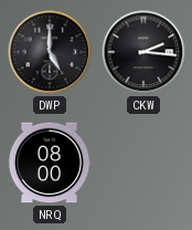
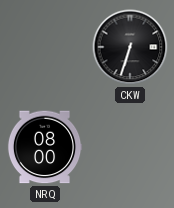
DWP: 5:00 -> none (50, 52)
CKW: 2:16 -> 6:33 (130, 47)
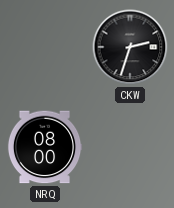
CKW: 6:33 -> 2:33 (130, 47)
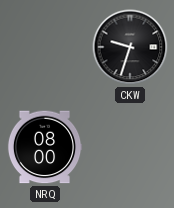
CKW: 2:33 -> 9:33 (130, 47)
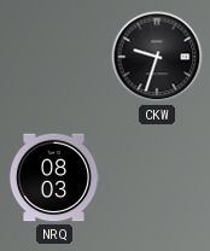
NRQ: 08:00 -> 08:03 (54, 177)
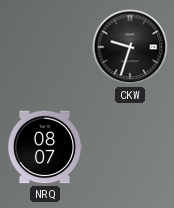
NRQ: 08:03 -> 08:07 (45, 147)
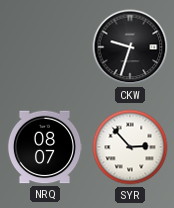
SYR: none -> 2:53 (130, 147)
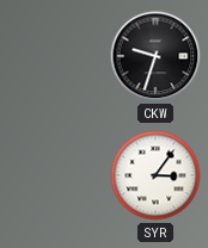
NRQ: 08:07 -> none (45, 147)
SYR: 2:53 -> 3:06 (155, 175)
